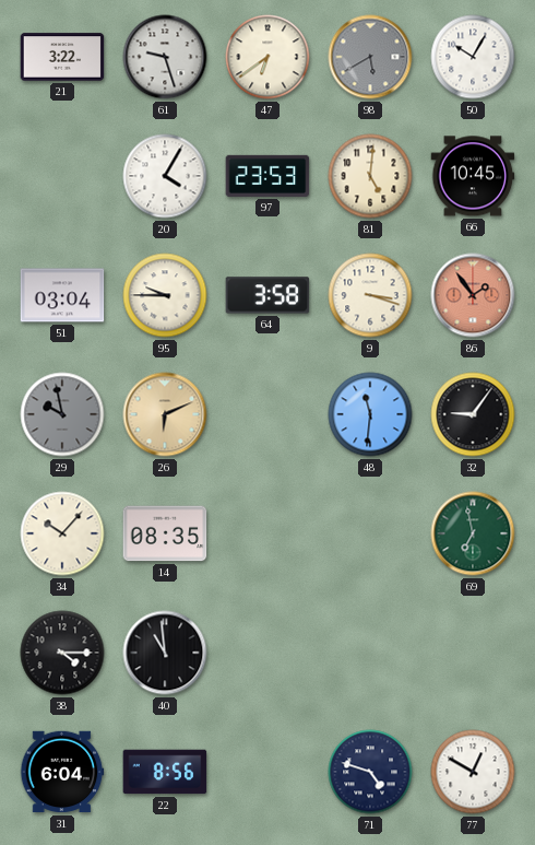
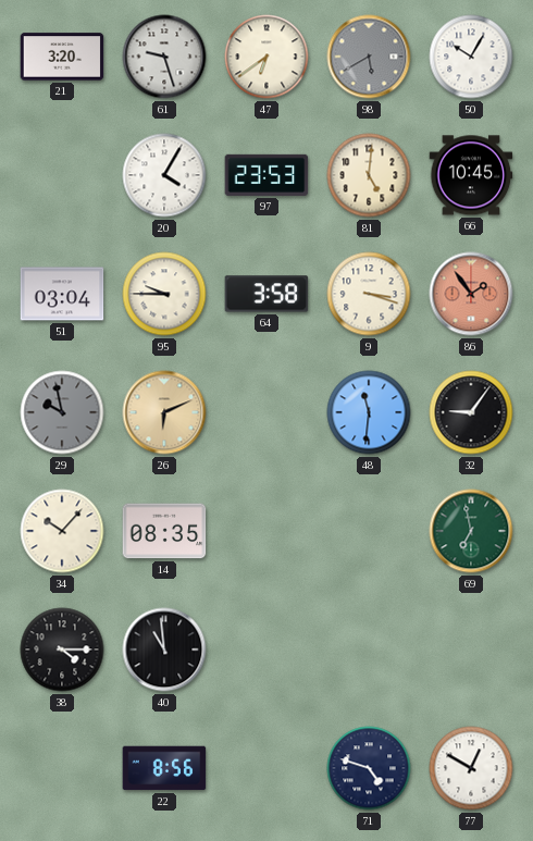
21: 3:22 -> 3:20 (62, 57)
31: 6:04 -> none (62, 772)
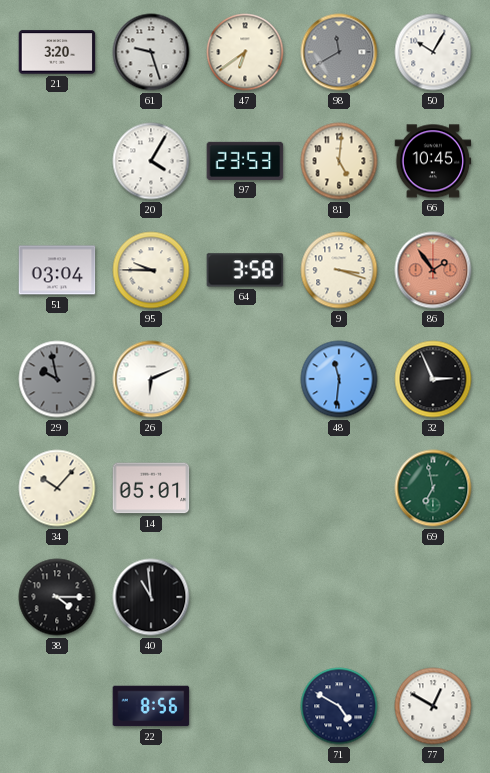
98: 5:40 -> 11:40 (339, 52)
26 dial: champagne -> white (151, 379)
32: 9:06 -> 2:56 (433, 379)
14: 08:35 -> 05:01 (151, 488)
71: 4:48 -> 4:50 (339, 706)
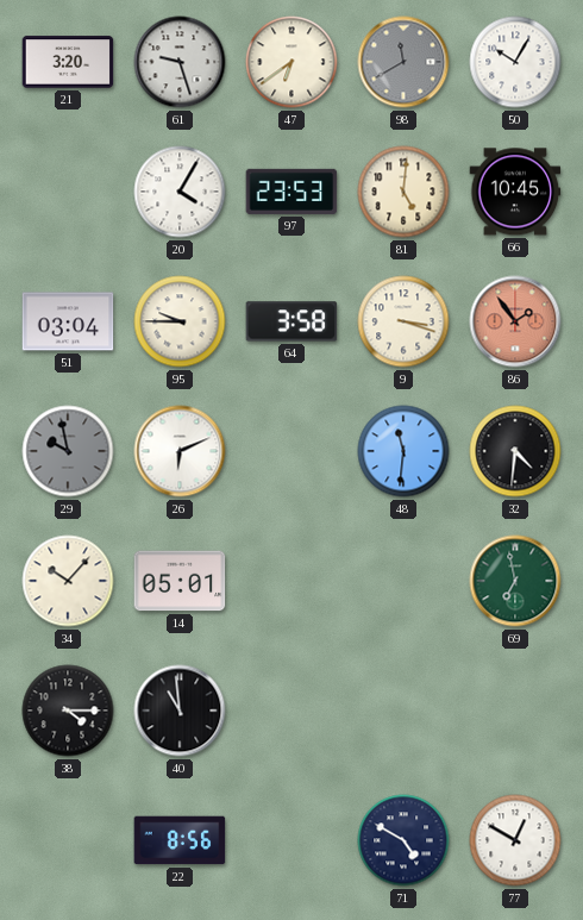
32: 2:56 -> 4:31 (515, 451)
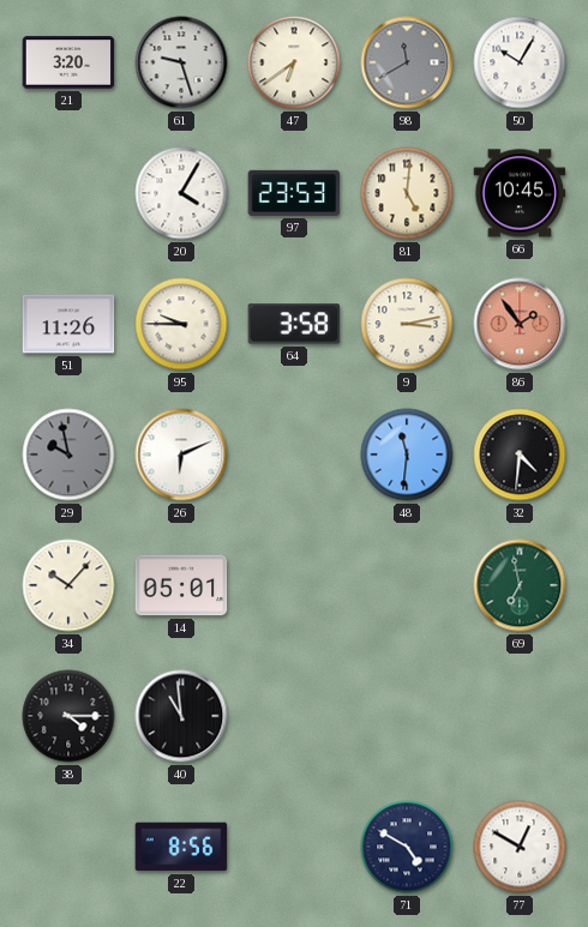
51: 03:04 -> 11:26 (68, 324)
9: 3:18 -> 3:13 (407, 324)
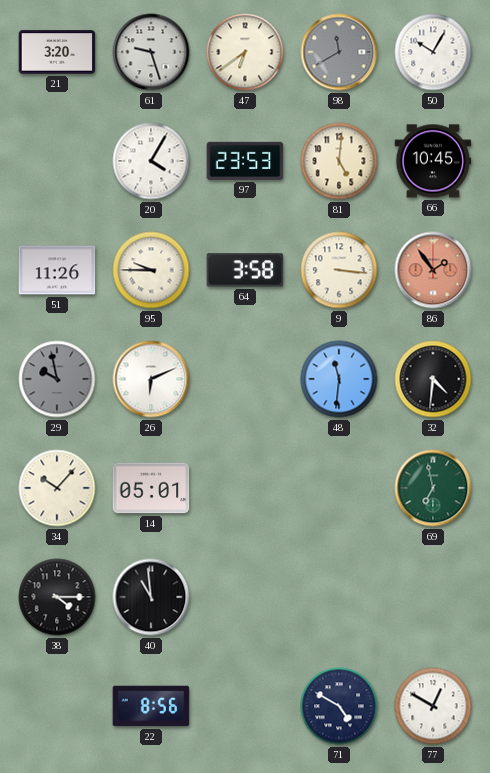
9: 3:13 -> 3:16 (339, 270)
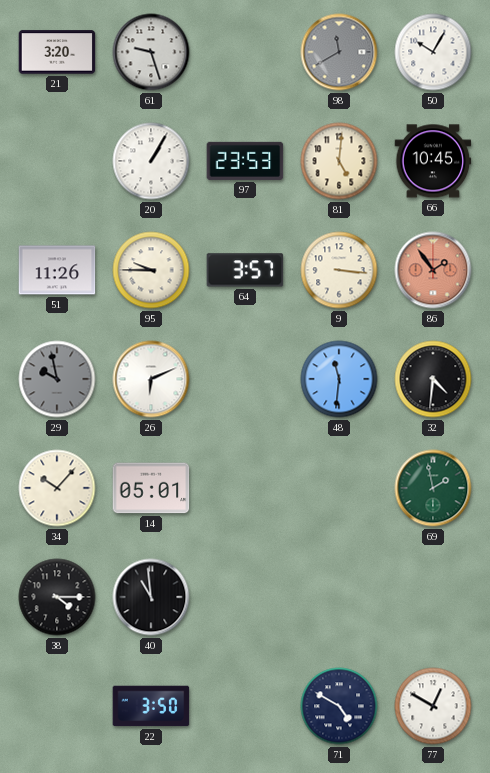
47: 6:39 -> none (245, 52)
20: 4:05 -> 1:05 (151, 161)
64: 3:58 -> 3:57 (245, 270)
69: 6:58 -> 1:58 (433, 488)
22: 8:56 -> 3:50 (151, 706)
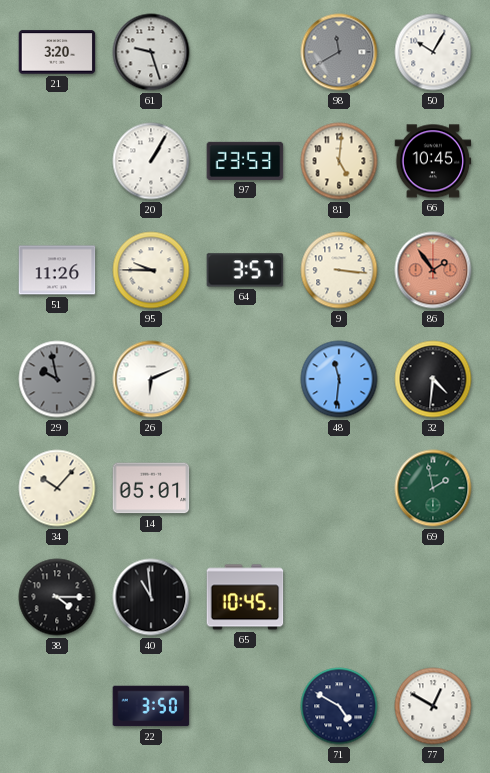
65: none -> 10:45 (245, 597)
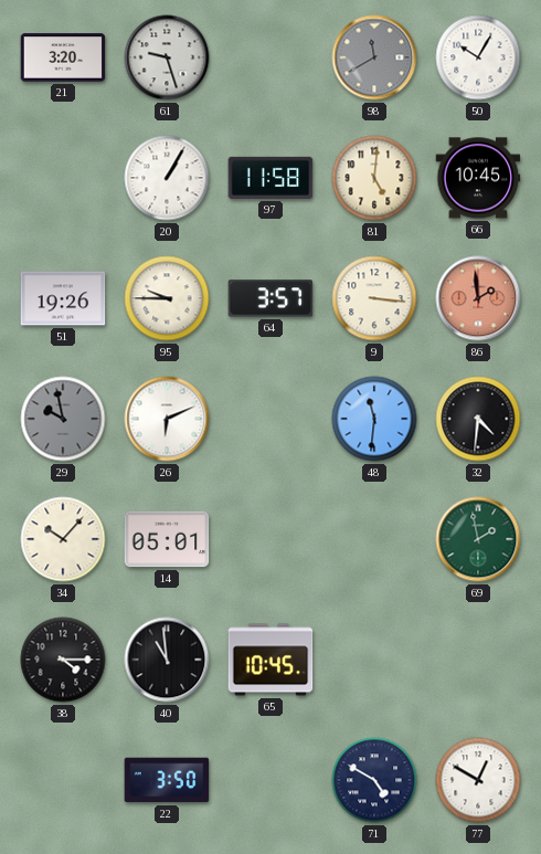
97: 23:53 -> 11:58 (270, 178)
51: 11:26 -> 19:26 (63, 298)
86: 1:54 -> 1:59 (478, 298)
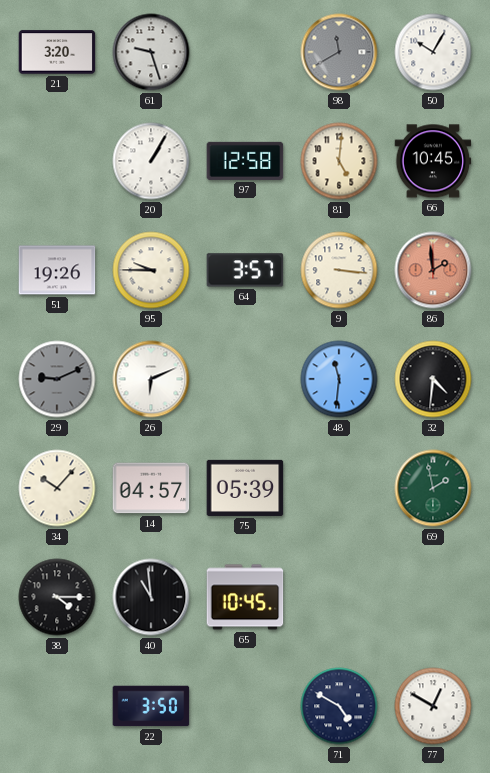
97: 11:58 -> 12:58 (245, 161)
29: 9:58 -> 9:11 (57, 379)
14: 05:01 -> 04:57 (151, 488)
75: none -> 05:39 (245, 488)
